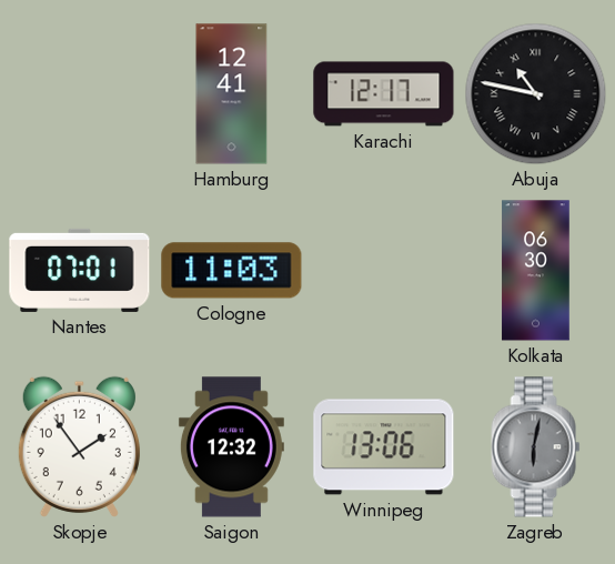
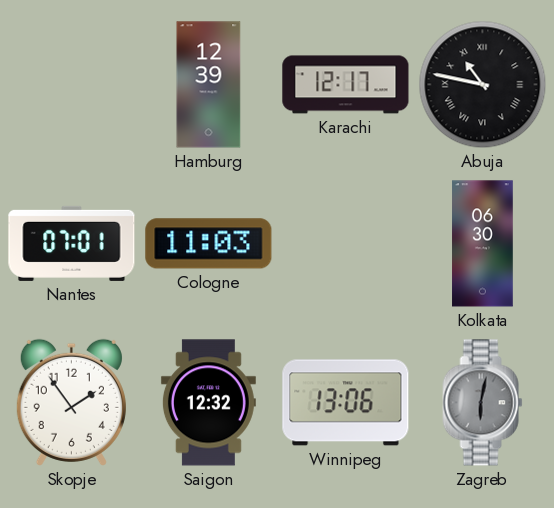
Hamburg: 12:41 -> 12:39 (209, 85)
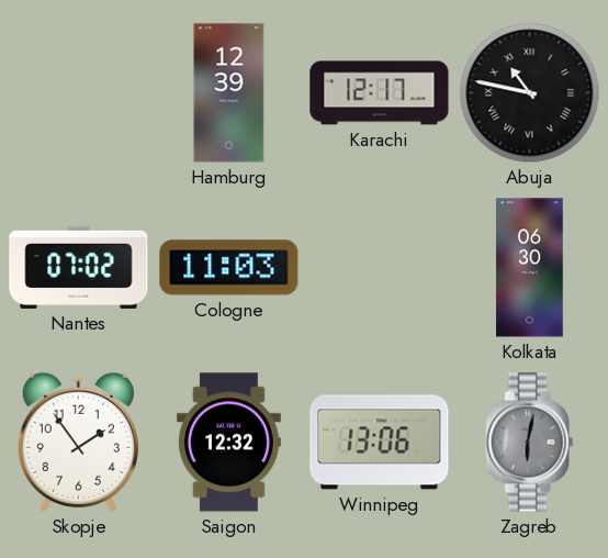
Nantes: 07:01 -> 07:02 (79, 267)
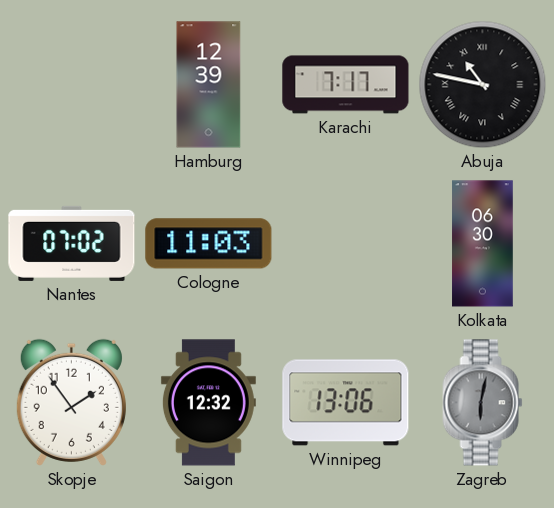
Karachi: 12:17 -> 7:17 (346, 85)
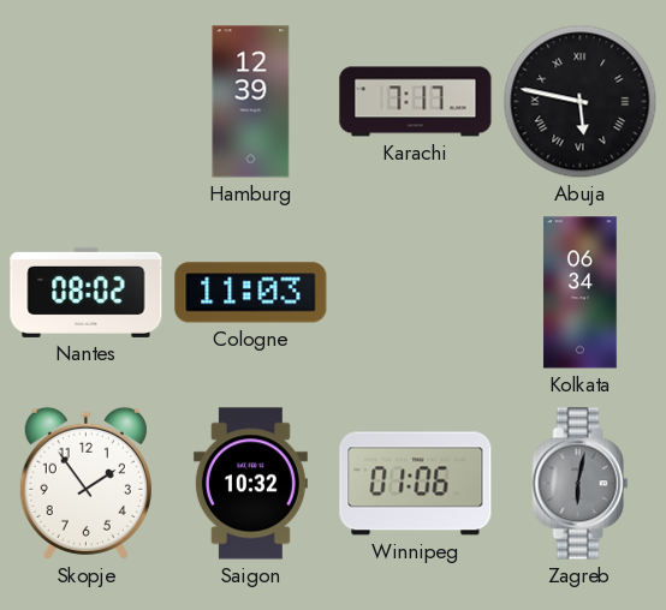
Abuja: 10:47 -> 5:47 (581, 102)
Nantes: 07:02 -> 08:02 (87, 292)
Kolkata: 06:30 -> 06:34 (581, 293)
Saigon: 12:32 -> 10:32 (250, 484)
Winnipeg: 13:06 -> 01:06 (416, 484)
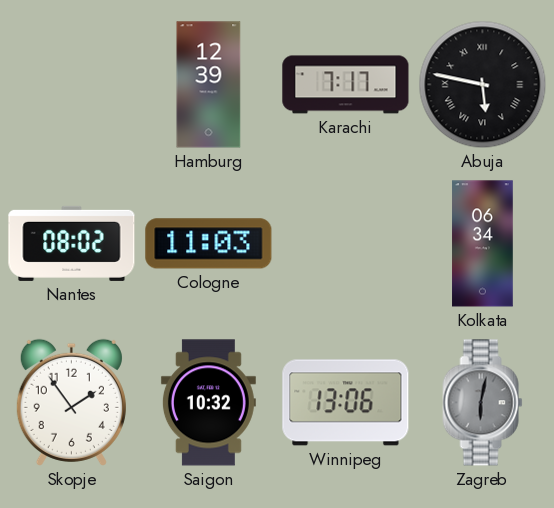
Winnipeg: 01:06 -> 13:06 (346, 403)
